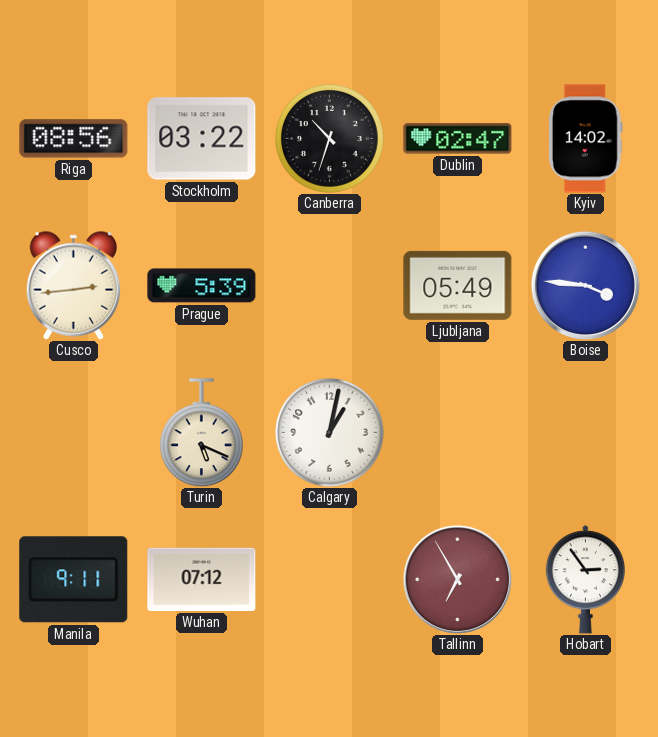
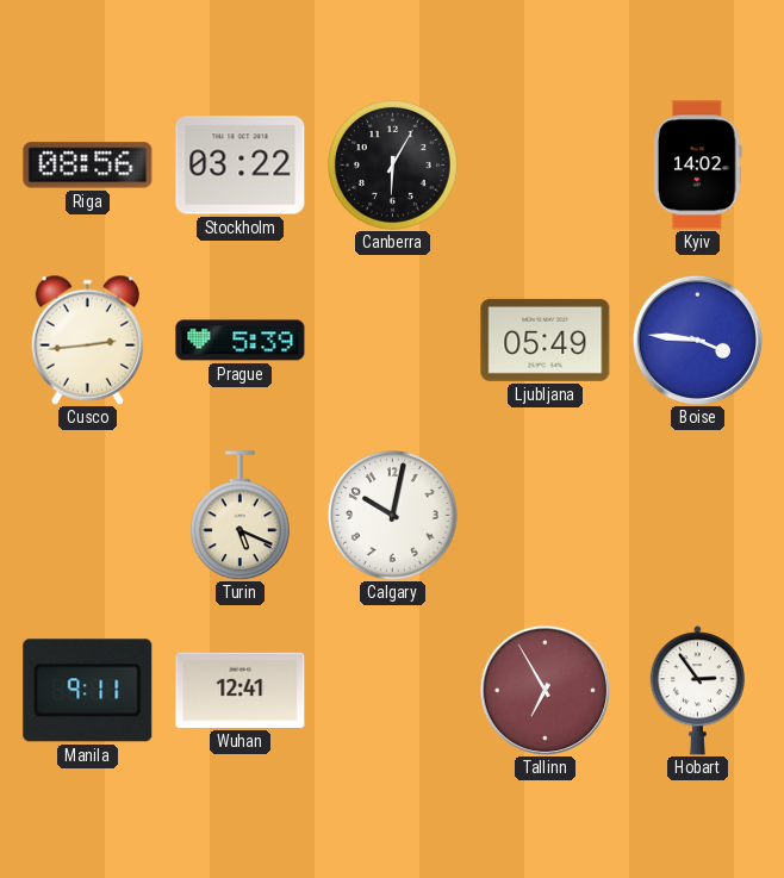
Canberra: 10:33 -> 6:05 (393, 166)
Dublin: 02:47 -> none (458, 139)
Calgary: 1:02 -> 10:02 (393, 516)
Wuhan: 07:12 -> 12:41 (241, 690)
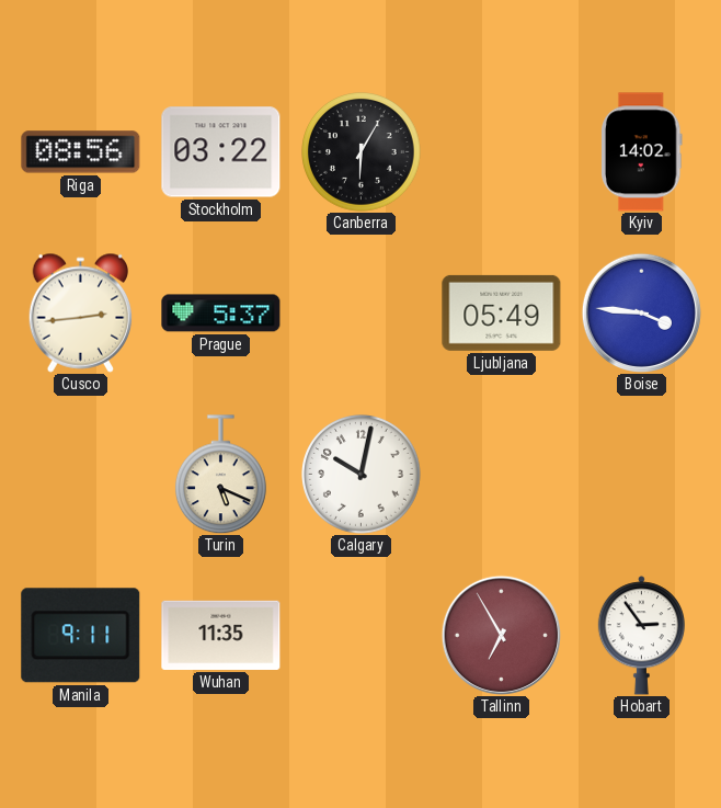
Prague: 5:39 -> 5:37 (221, 314)
Wuhan: 12:41 -> 11:35 (221, 635)
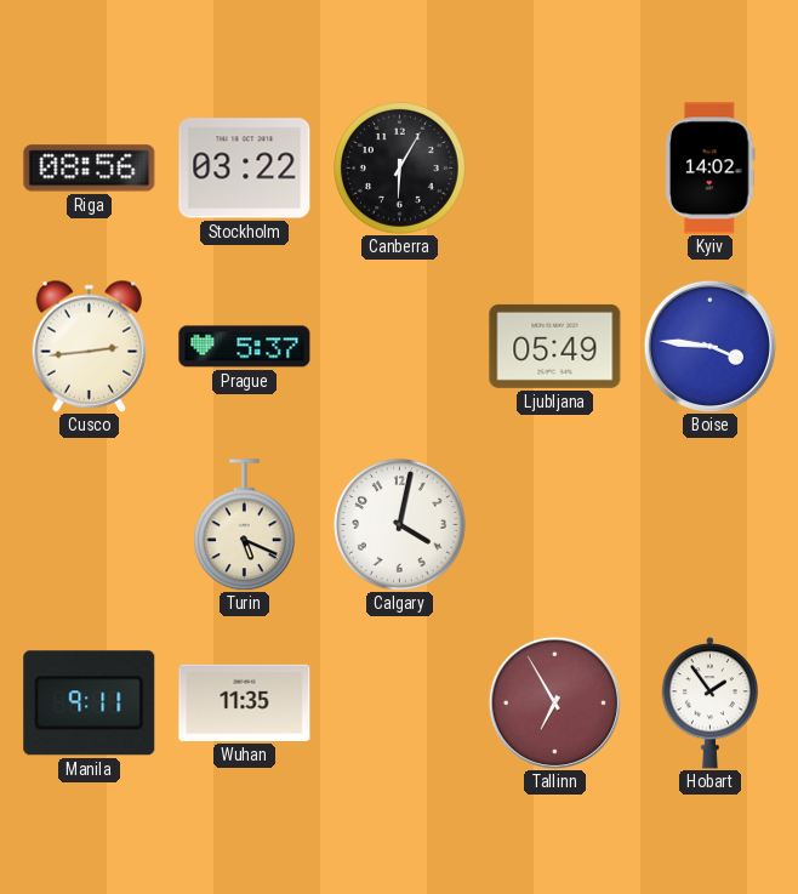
Calgary: 10:02 -> 4:02 (400, 525)
Hobart: 2:54 -> 1:54 (709, 704)
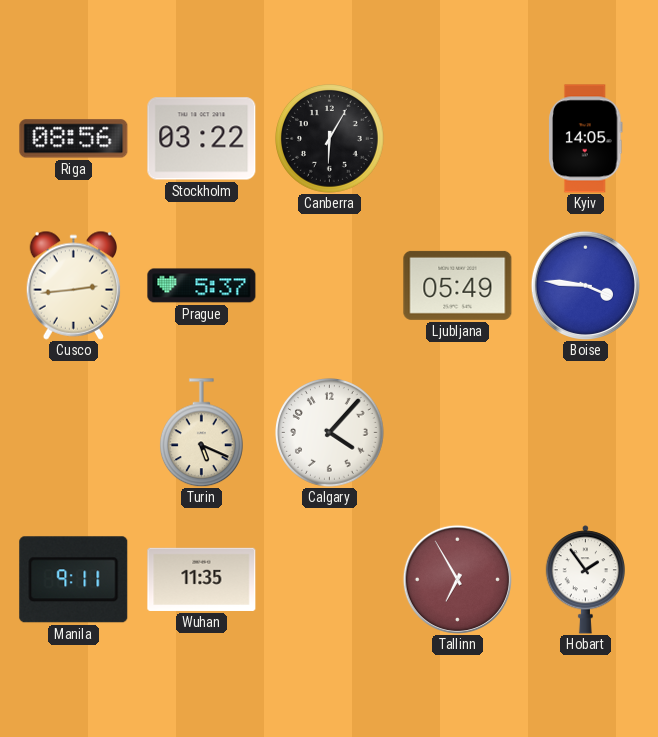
Kyiv: 14:02 -> 14:05 (586, 139)
Calgary: 4:02 -> 4:07 (330, 433)
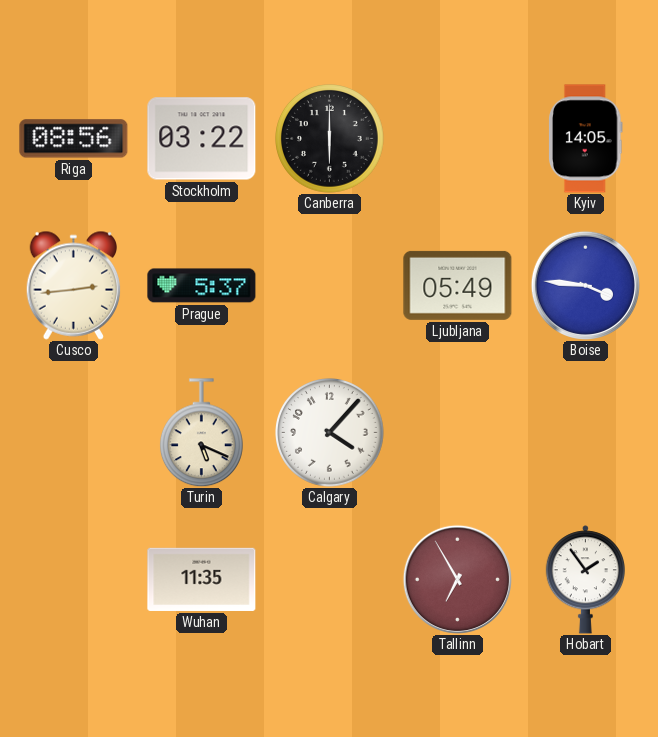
Canberra: 6:05 -> 6:00 (330, 139)
Manila: 9:11 -> none (74, 580)
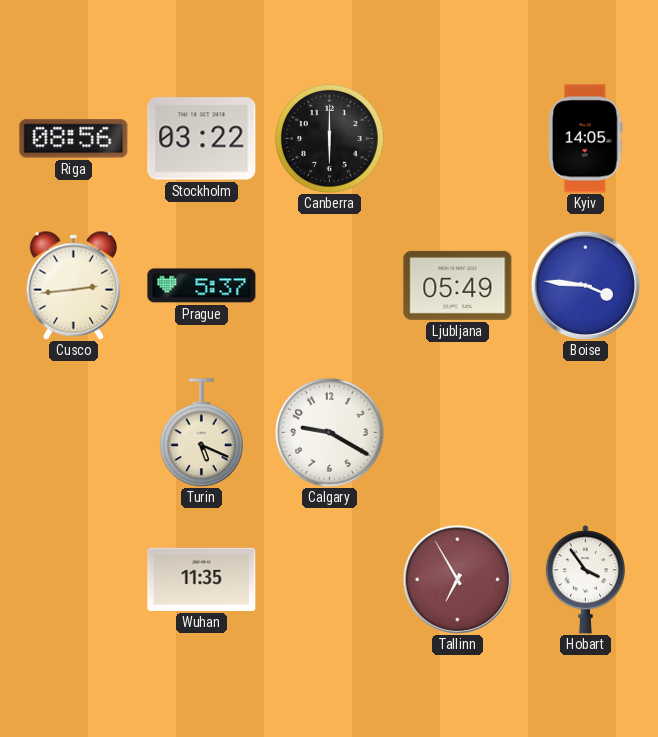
Calgary: 4:07 -> 9:20 (330, 433)
Hobart: 1:54 -> 3:54 (585, 580)
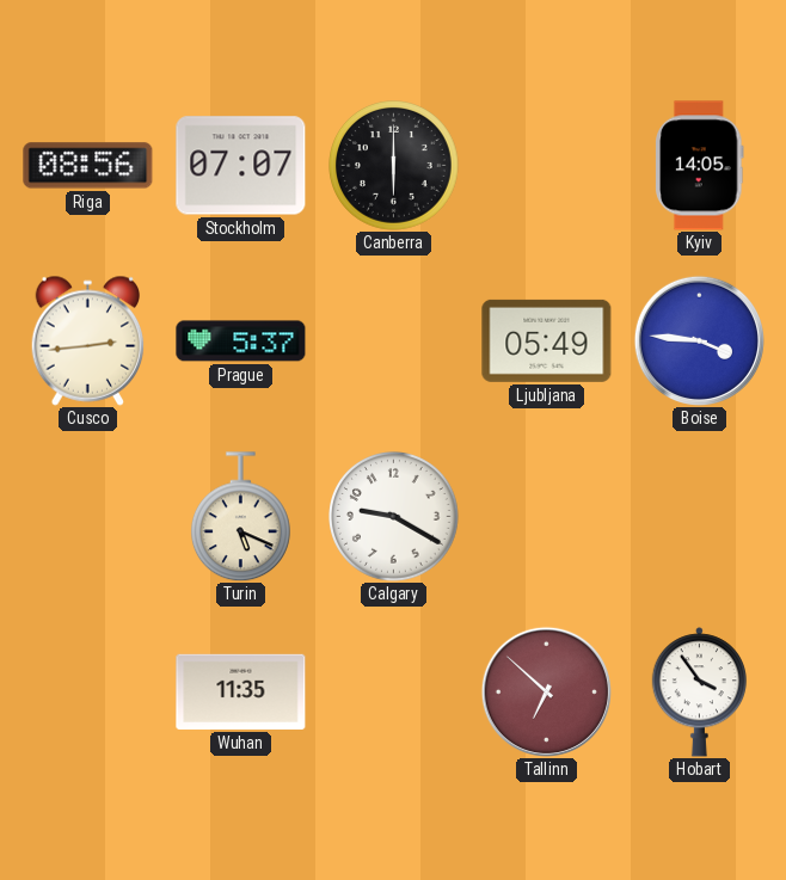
Stockholm: 03:22 -> 07:07 (241, 166)
Tallinn: 6:55 -> 6:52 (546, 691)
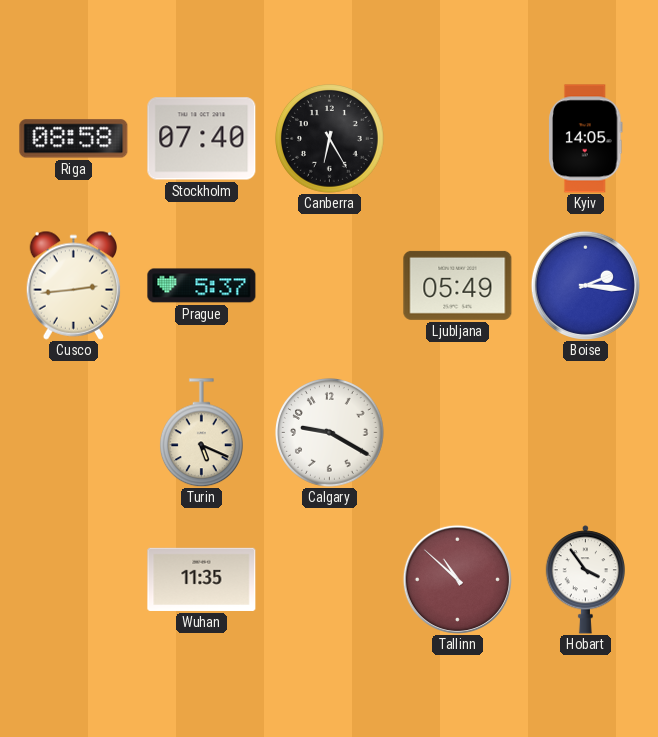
Riga: 08:56 -> 08:58 (74, 139)
Stockholm: 07:07 -> 07:40 (202, 139)
Canberra: 6:00 -> 6:25 (330, 139)
Boise: 3:46 -> 2:16 (585, 285)
Tallinn: 6:52 -> 10:52 (457, 579)
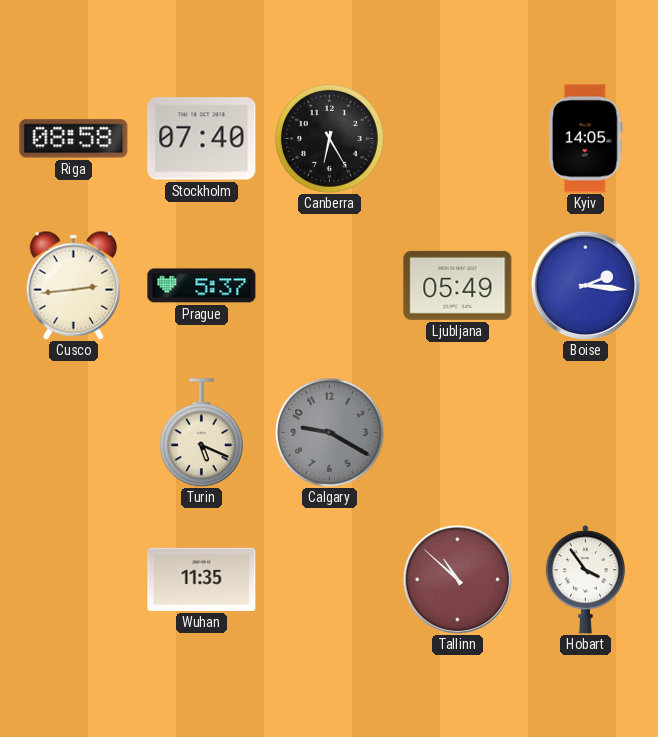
Calgary dial: white -> grey (330, 433)
